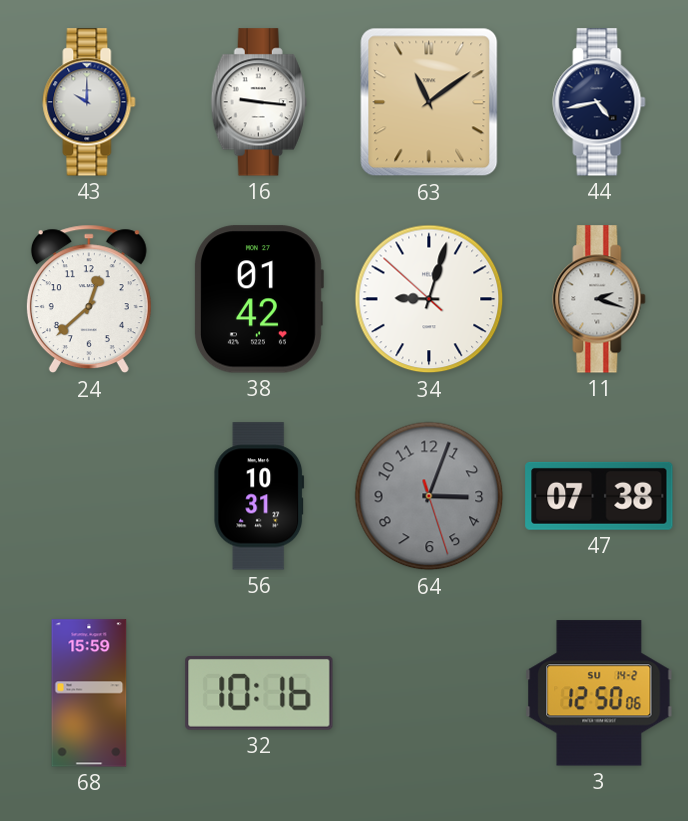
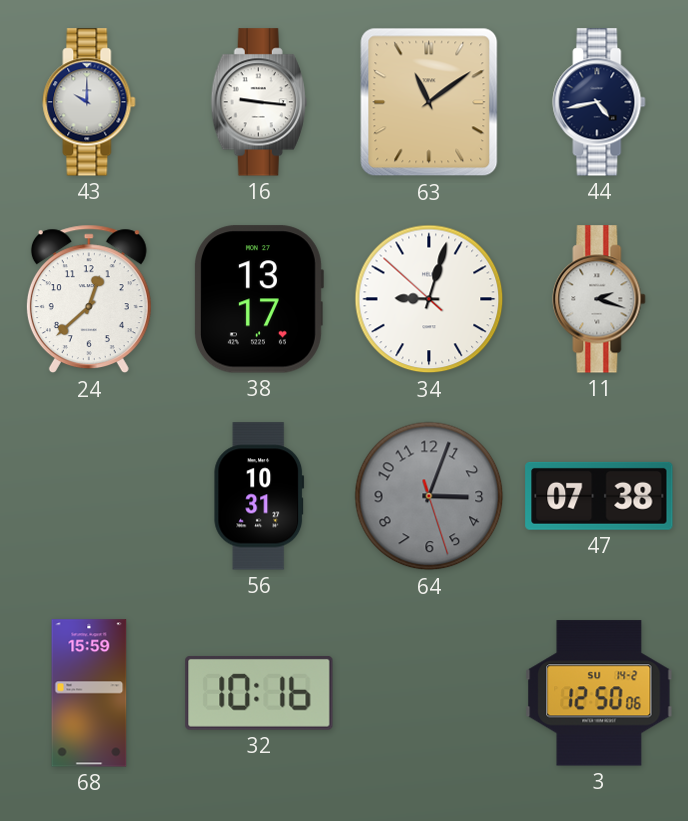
38: 01:42 -> 13:17 (259, 299)
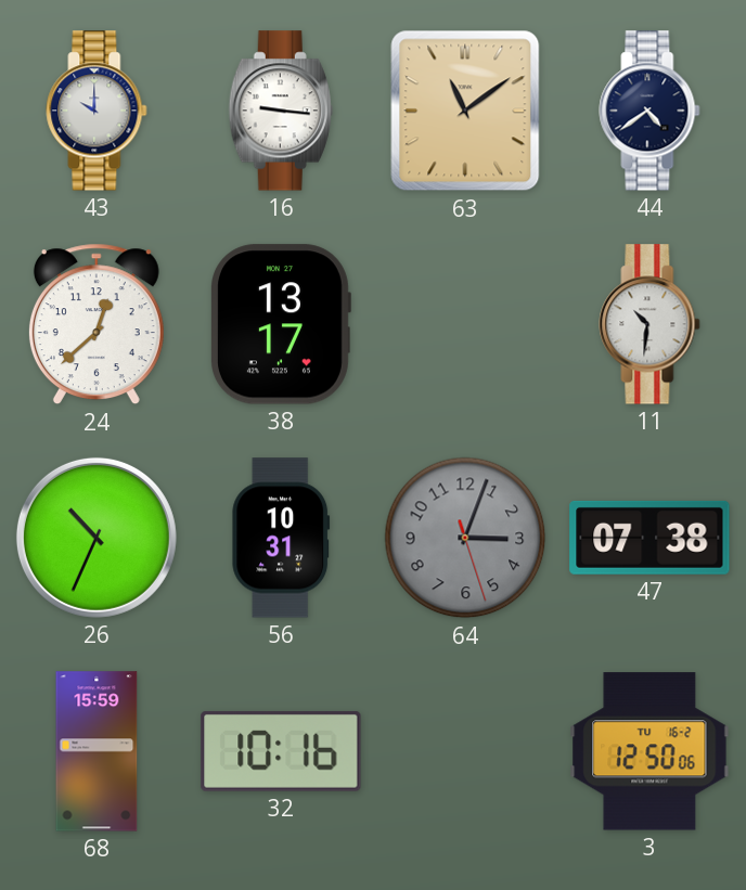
44: 4:43 -> 4:39 (649, 111)
34: 9:02 -> none (429, 299)
11: 2:18 -> 10:31 (649, 324)
26: none -> 10:34 (97, 538)
3 date: SU 14-2 -> TU 16-2 (649, 751)
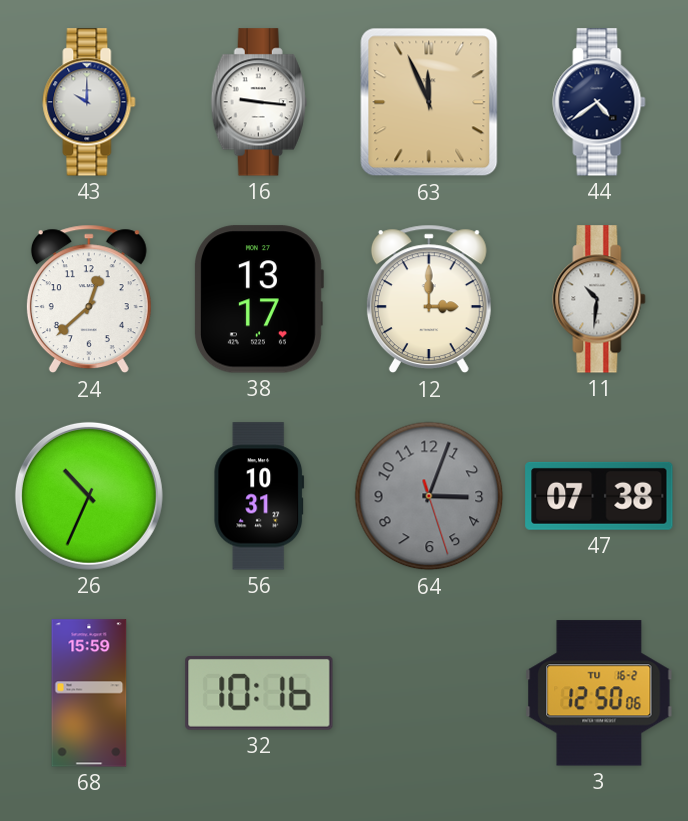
63: 11:09 -> 11:56 (429, 102)
12: none -> 3:00 (429, 299)
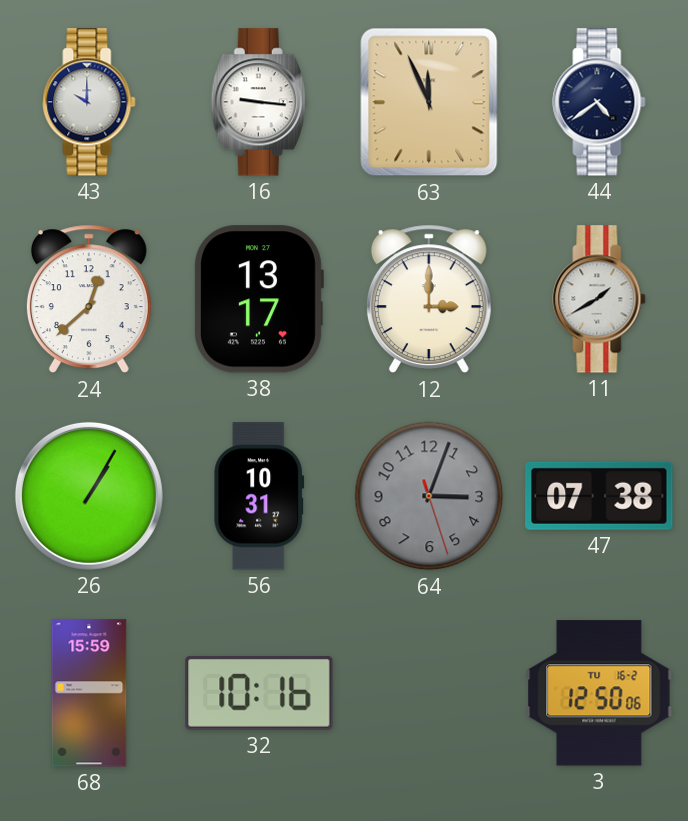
11: 10:31 -> 1:40 (599, 299)
26: 10:34 -> 1:05 (89, 496)
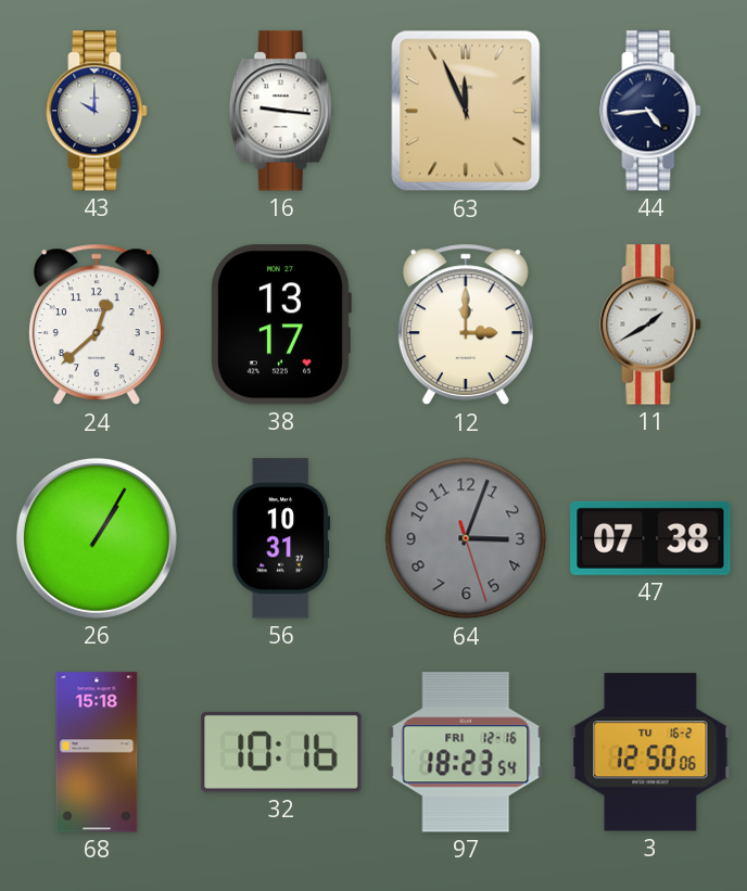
44: 4:39 -> 4:44 (650, 111)
68: 15:59 -> 15:18 (97, 752)
97: none -> 18:23 (466, 752)
